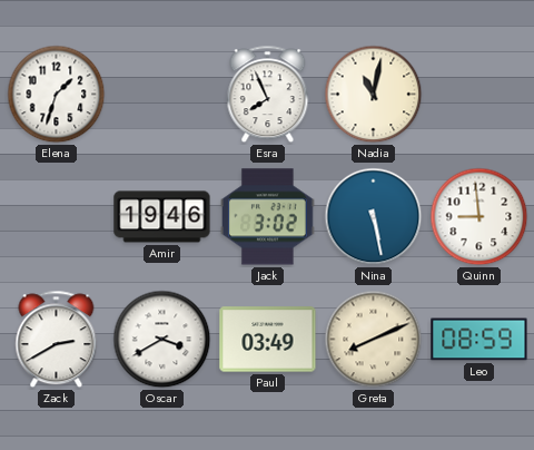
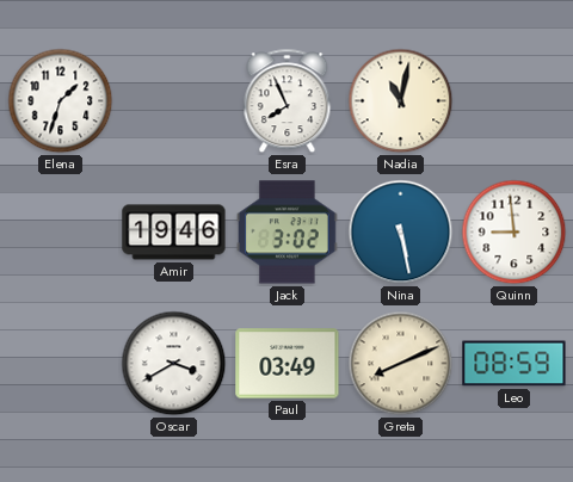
Zack: 2:40 -> none (57, 340)
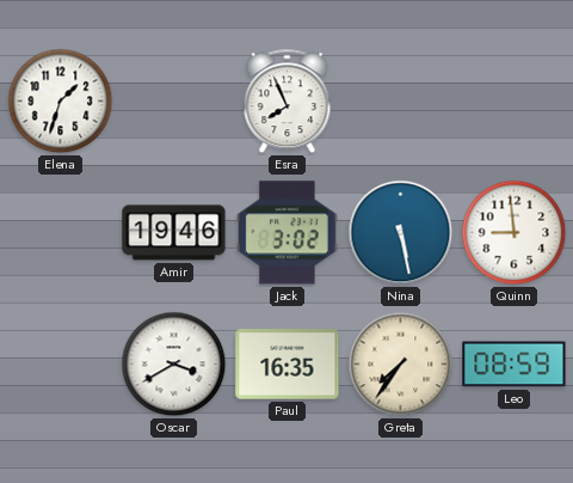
Nadia: 11:02 -> none (401, 101)
Paul: 03:49 -> 16:35 (288, 365)
Greta: 8:11 -> 7:36 (401, 365)
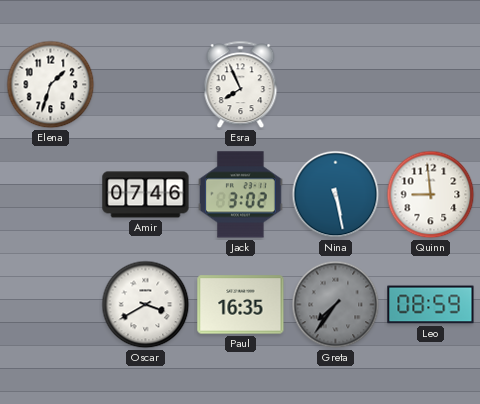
Amir: 19:46 -> 07:46 (146, 195)
Greta dial: cream -> grey (336, 305)
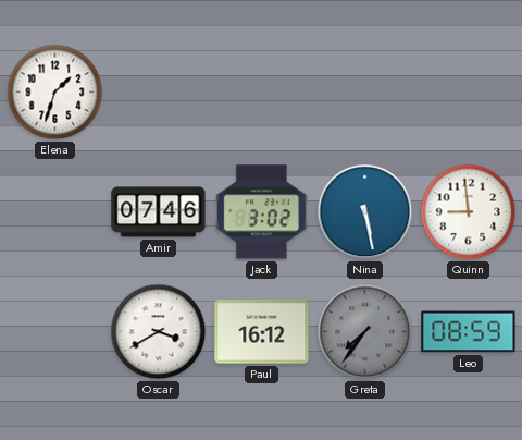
Esra: 7:56 -> none (241, 85)
Paul: 16:35 -> 16:12 (262, 332)
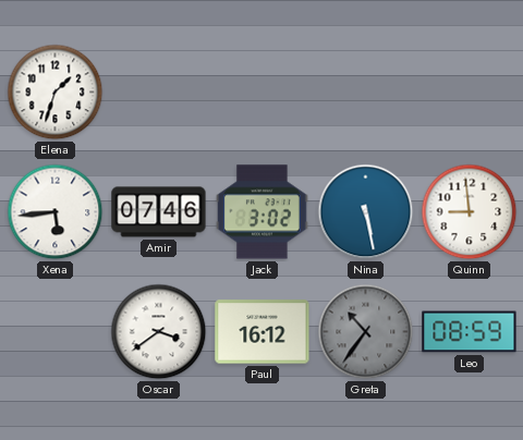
Xena: none -> 5:44 (56, 212)
Oscar: 3:40 -> 3:39 (159, 332)
Greta: 7:36 -> 10:36 (366, 332)
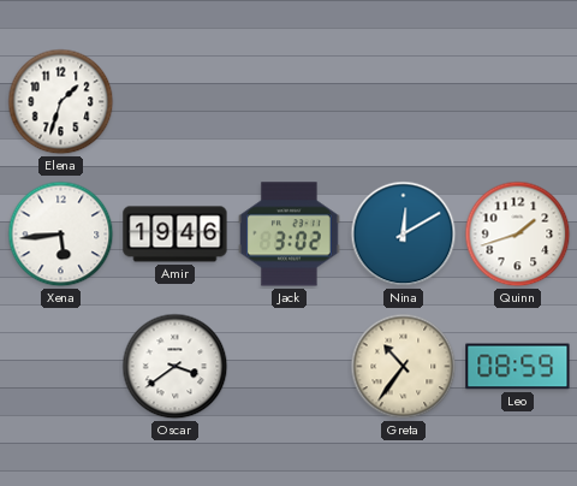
Amir: 07:46 -> 19:46 (176, 235)
Nina: 5:28 -> 12:10 (404, 235)
Quinn: 8:59 -> 1:42 (518, 235)
Paul: 16:12 -> none (263, 332)
Greta dial: grey -> cream (404, 367)
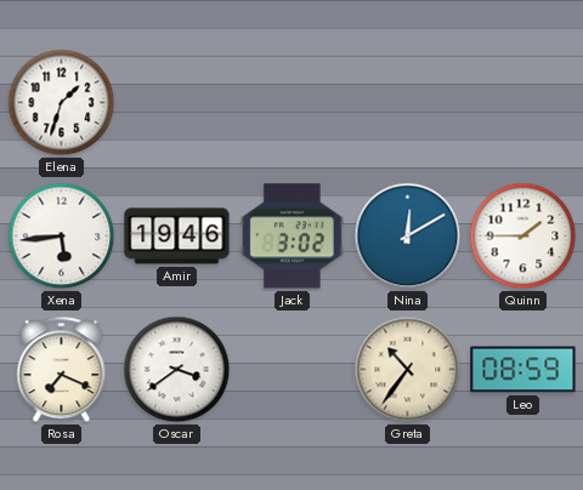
Quinn: 1:42 -> 1:45 (523, 237)
Rosa: none -> 7:19 (62, 370)
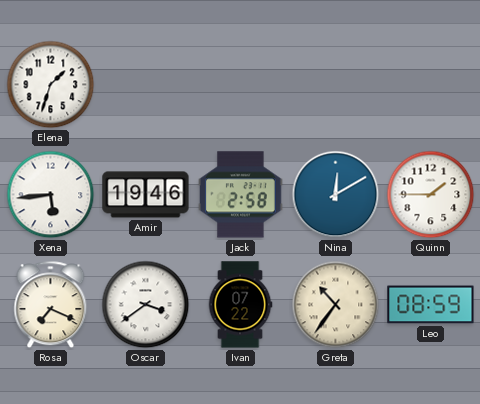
Jack: 3:02 -> 2:58 (241, 195)
Ivan: none -> 07:22 (240, 305)
